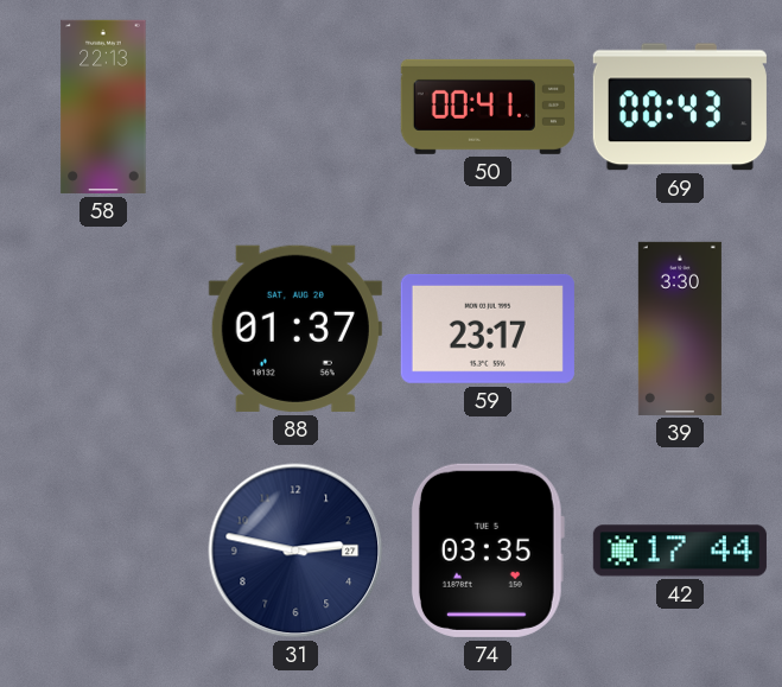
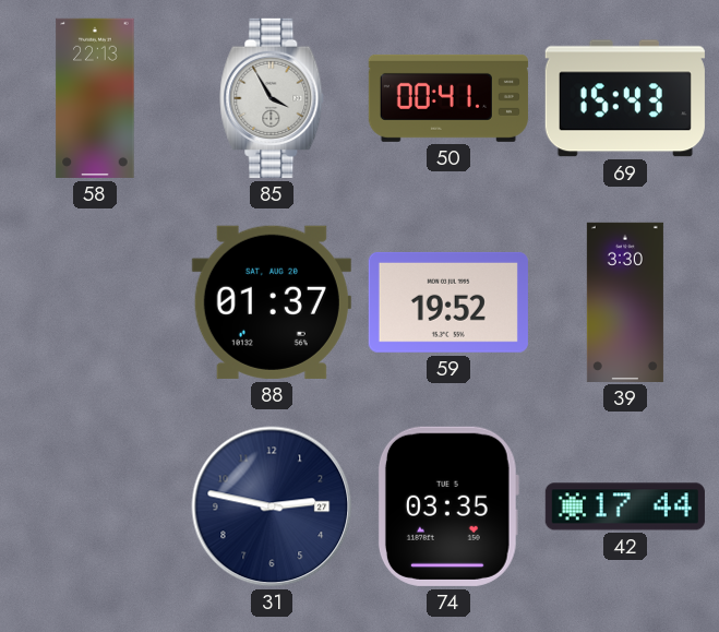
85: none -> 3:55 (272, 98)
69: 00:43 -> 15:43 (625, 98)
59: 23:17 -> 19:52 (448, 302)
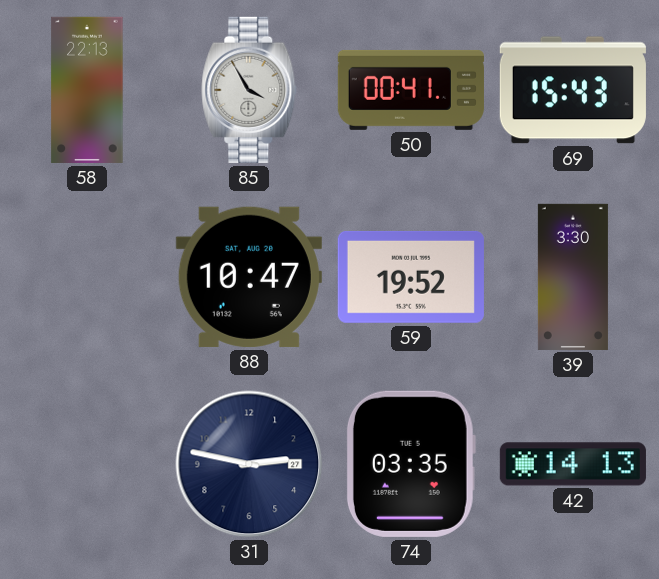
88: 01:37 -> 10:47 (249, 277)
42: 17:44 -> 14:13 (573, 464)
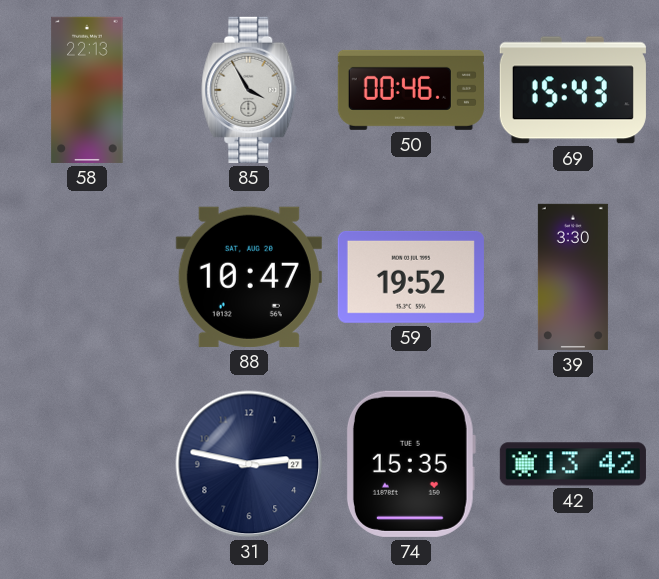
50: 00:41 -> 00:46 (411, 90)
74: 03:35 -> 15:35 (411, 464)
42: 14:13 -> 13:42 (573, 464)
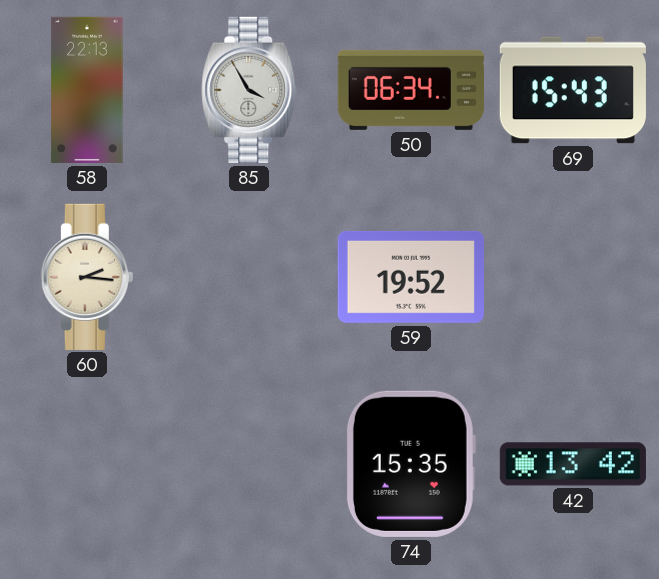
50: 00:46 -> 06:34 (411, 90)
60: none -> 2:16 (87, 277)
88: 10:47 -> none (249, 277)
39: 3:30 -> none (573, 277)
31: 2:47 -> none (249, 464)
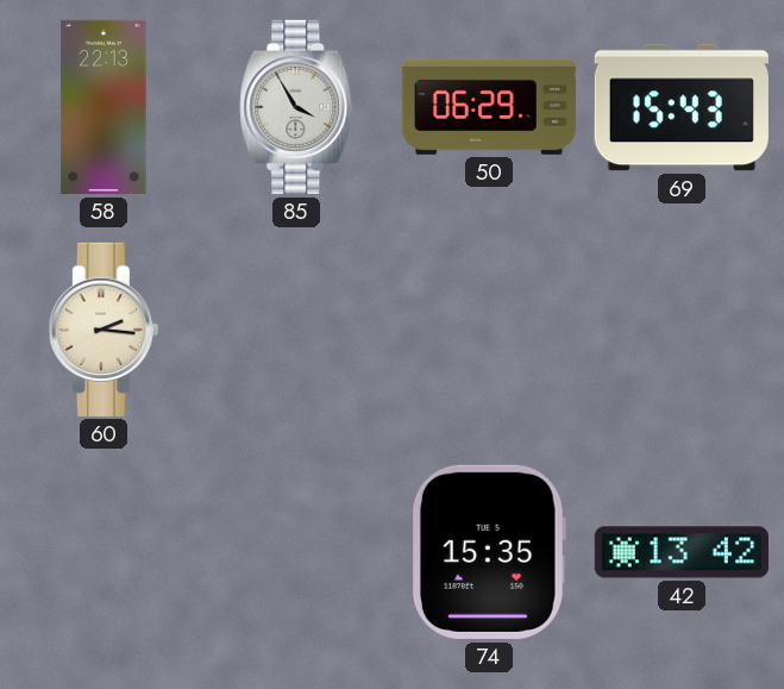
50: 06:34 -> 06:29 (489, 107)
59: 19:52 -> none (411, 277)
